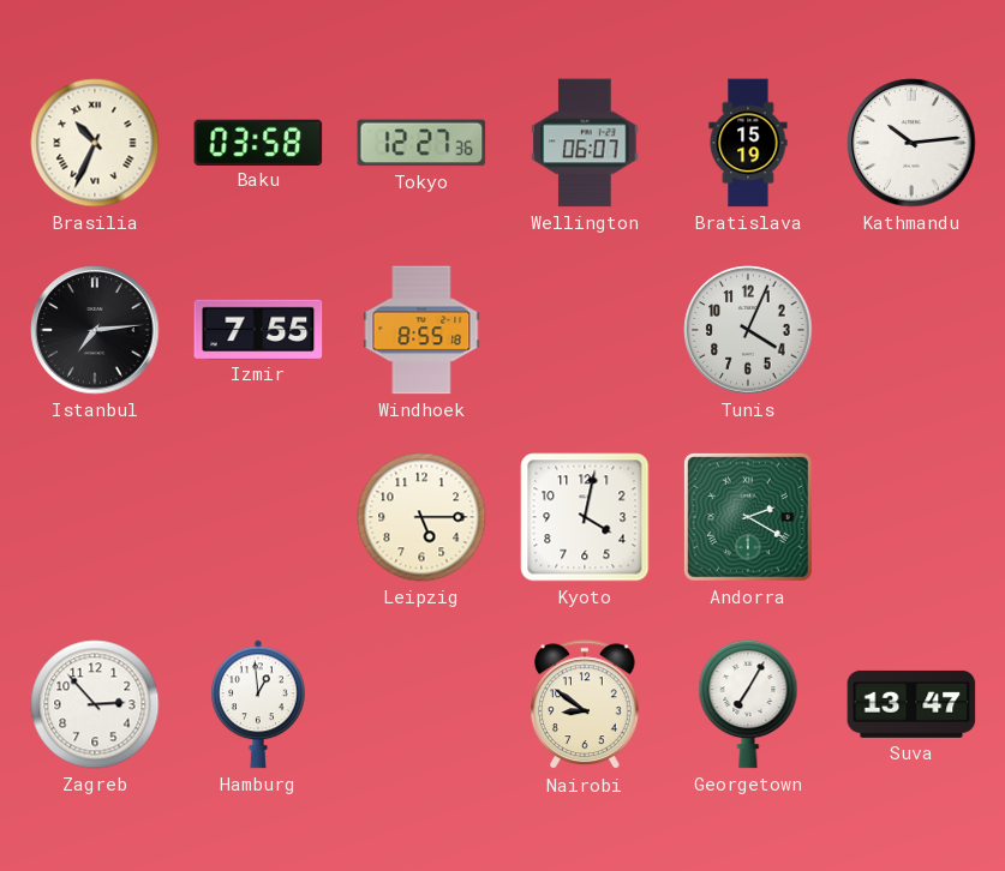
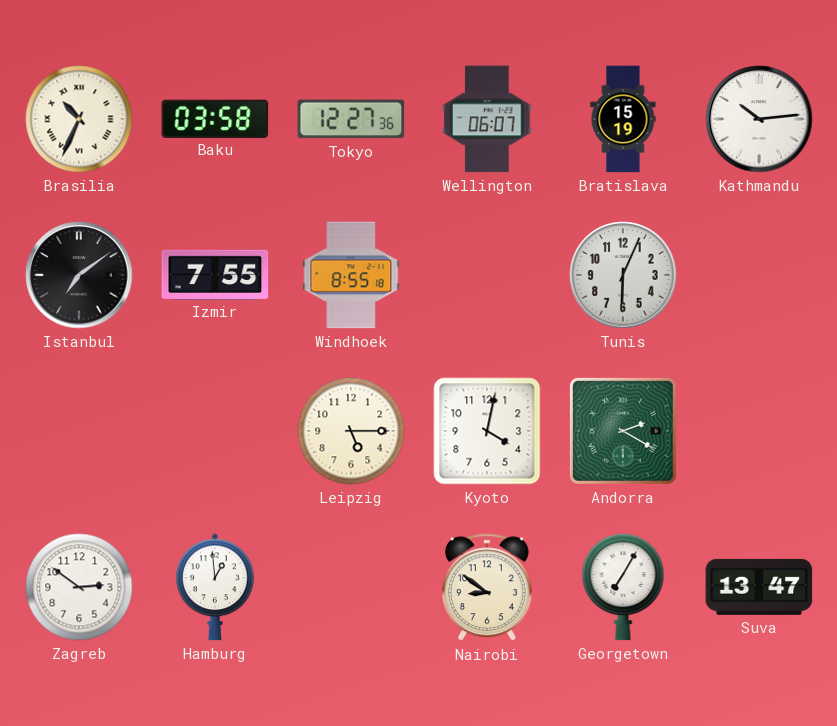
Istanbul: 7:14 -> 7:09 (79, 275)
Tunis: 4:04 -> 6:04 (623, 275)
Zagreb: 2:53 -> 2:51 (79, 587)
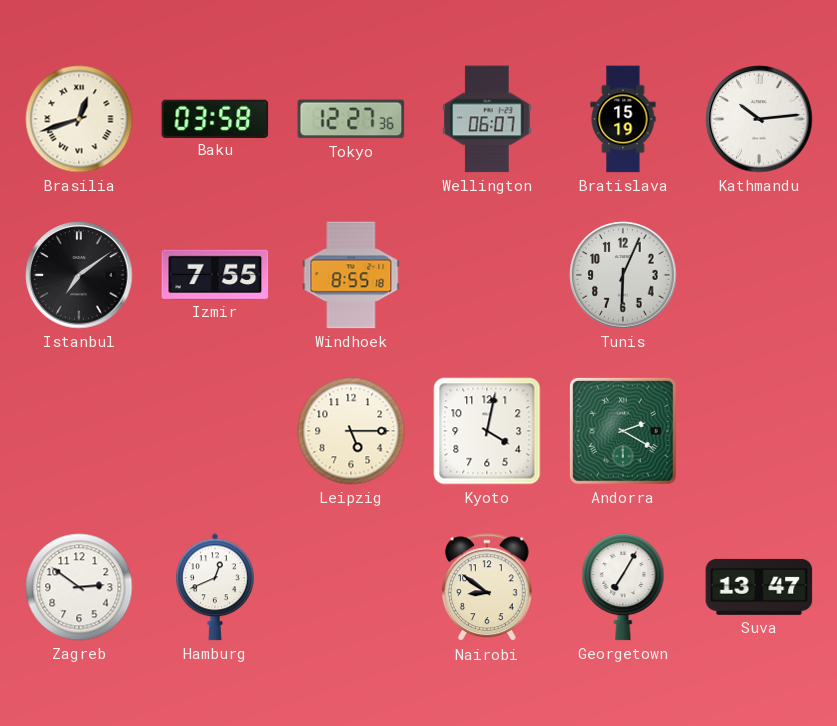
Brasilia: 10:34 -> 12:42 (79, 119)
Hamburg: 12:59 -> 12:41 (215, 587)
